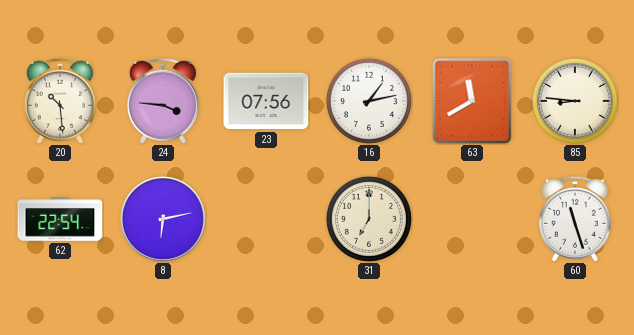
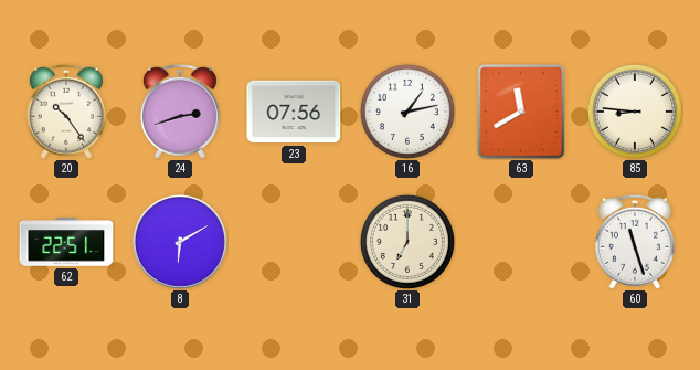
20: 10:29 -> 10:24 (66, 112)
24: 3:46 -> 2:42 (180, 112)
62: 22:54 -> 22:51 (66, 242)
8: 6:13 -> 6:10 (180, 242)
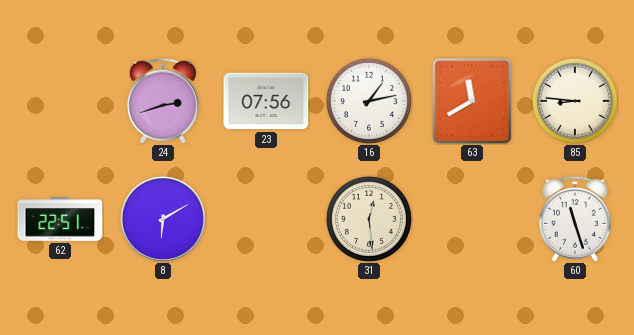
20: 10:24 -> none (66, 112)
31: 7:00 -> 12:29 (369, 219)
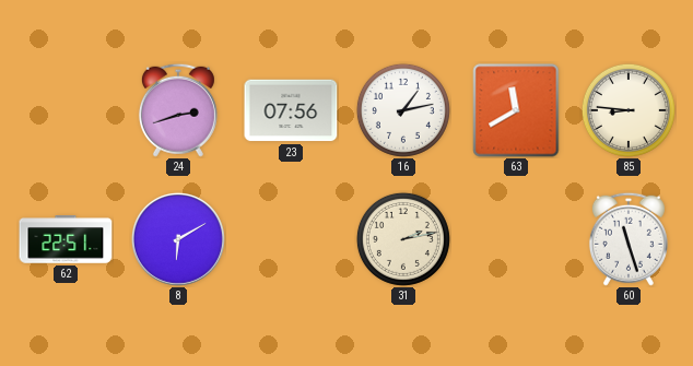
31: 12:29 -> 2:13 (403, 239)
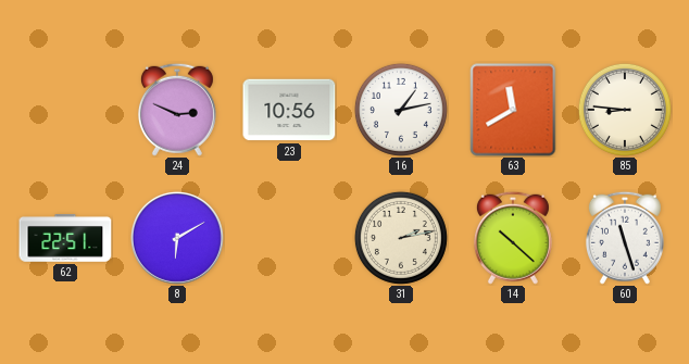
24: 2:42 -> 2:49 (177, 110)
23: 07:56 -> 10:56 (289, 110)
14: none -> 10:22 (513, 238)
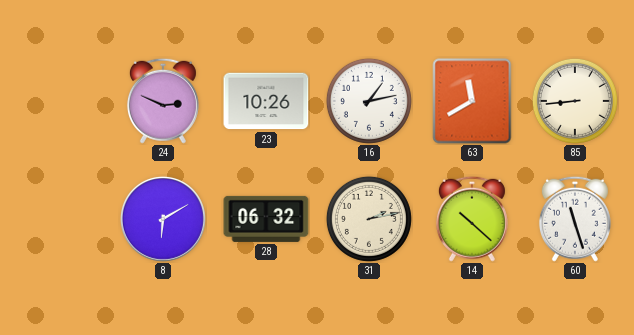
23: 10:56 -> 10:26 (266, 101)
85: 8:46 -> 8:44 (575, 101)
62: 22:51 -> none (65, 238)
28: none -> 06:32 (266, 219)
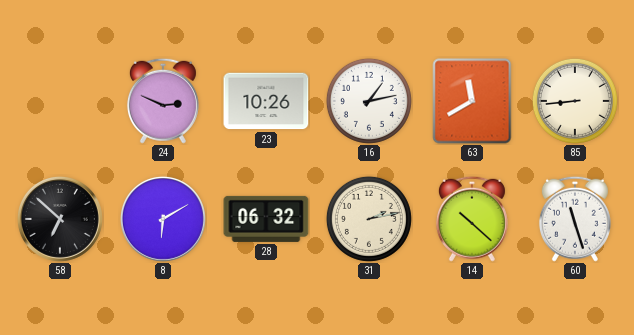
58: none -> 6:52 (60, 219)
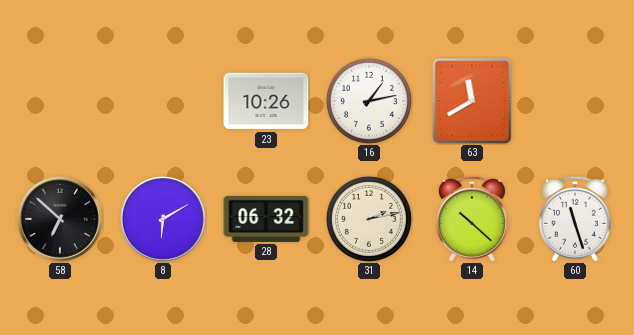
24: 2:49 -> none (163, 101)
85: 8:44 -> none (575, 101)
